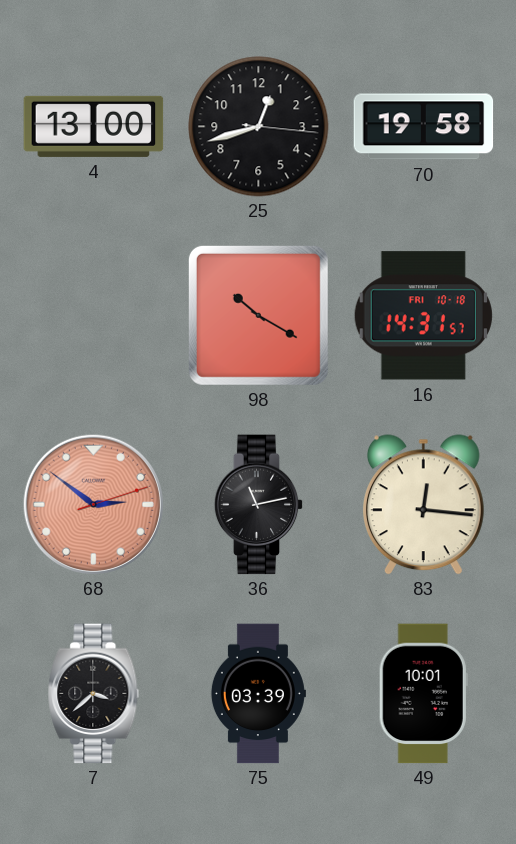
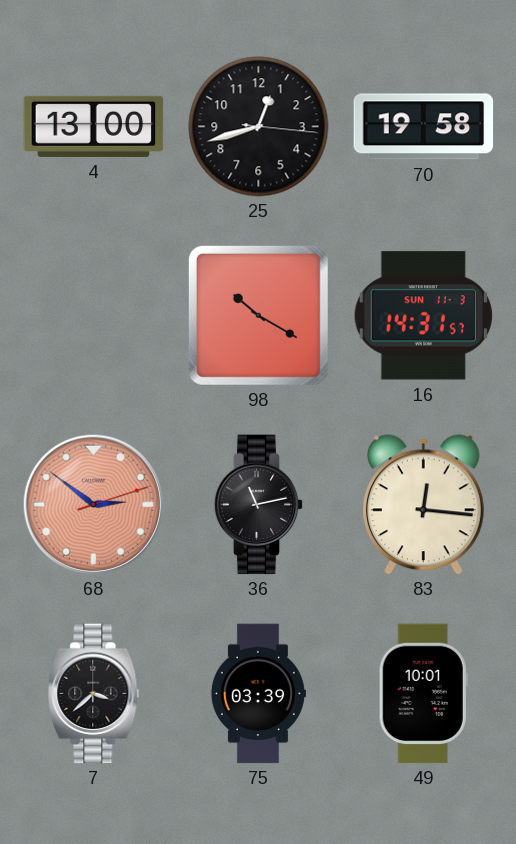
16 date: FRI 10-18 -> SUN 11-3 (423, 316)
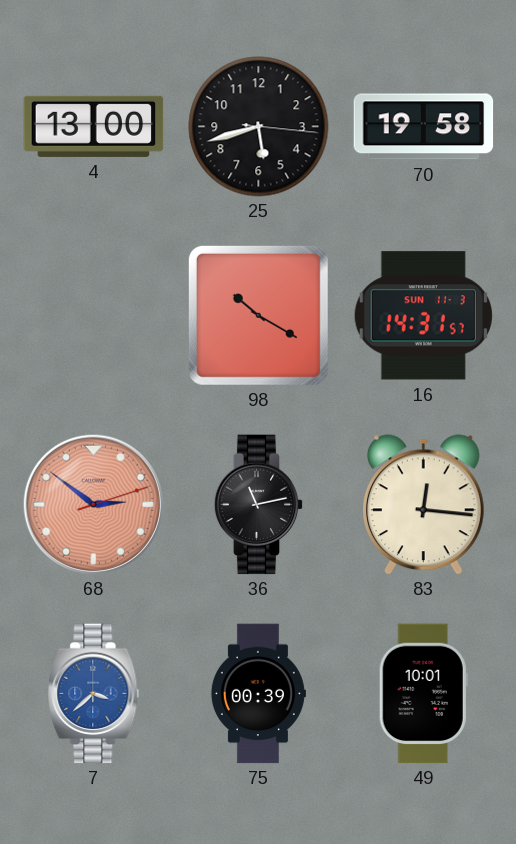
25: 12:42 -> 5:42 (259, 127)
7 dial: black -> blue (94, 694)
75: 03:39 -> 00:39 (258, 694)
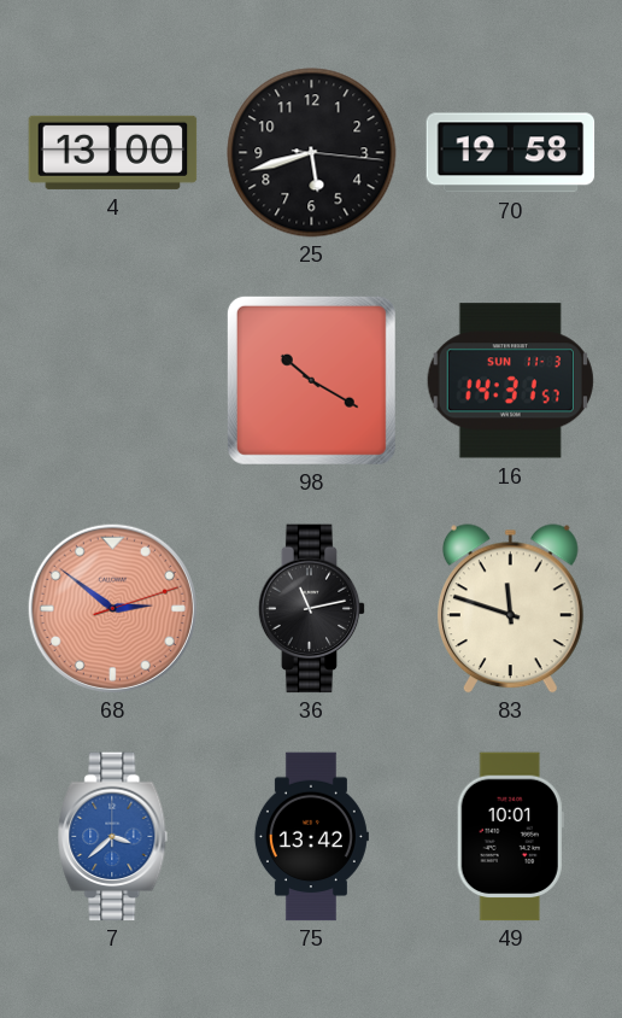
83: 12:16 -> 11:48 (510, 609)
75: 00:39 -> 13:42 (311, 837)
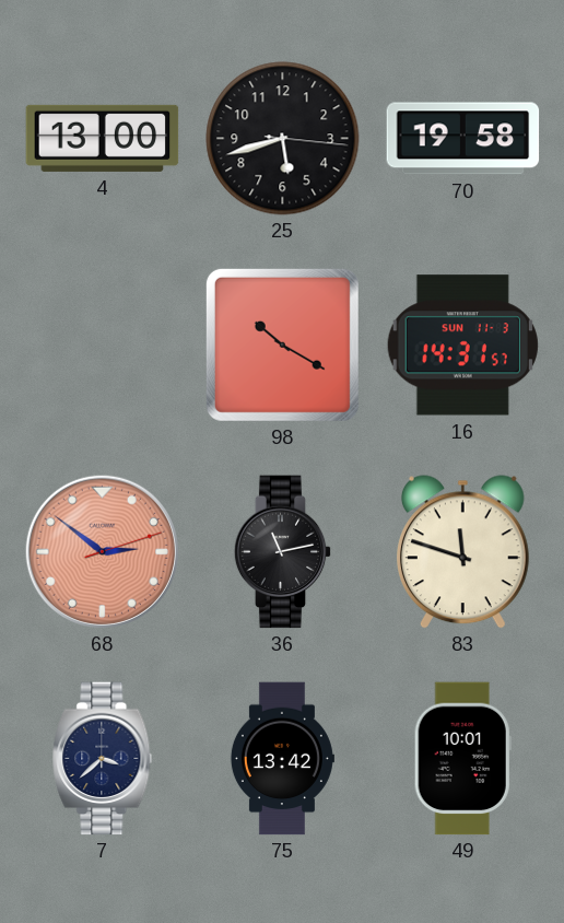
7 dial: blue -> navy (103, 759)
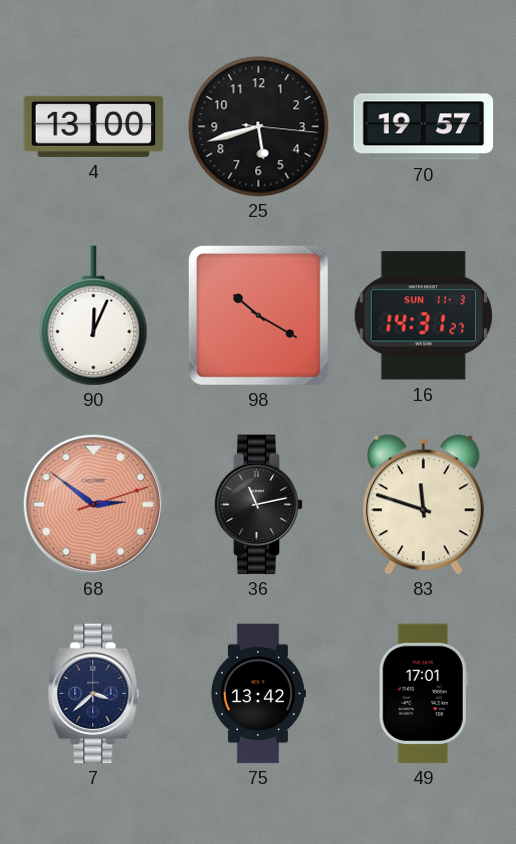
70: 19:58 -> 19:57 (424, 127)
90: none -> 12:04 (94, 316)
16: 14:31:57 -> 14:31:27 (423, 316)
49: 10:01 -> 17:01 (423, 694)
